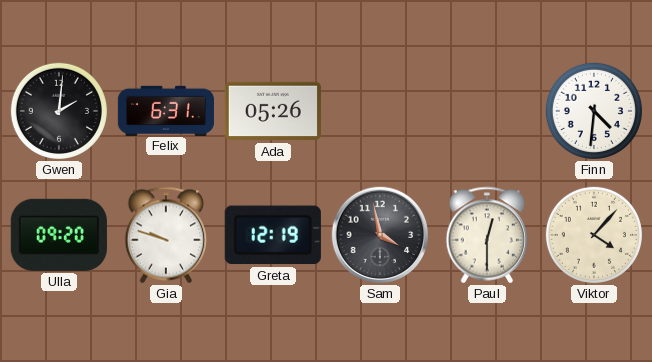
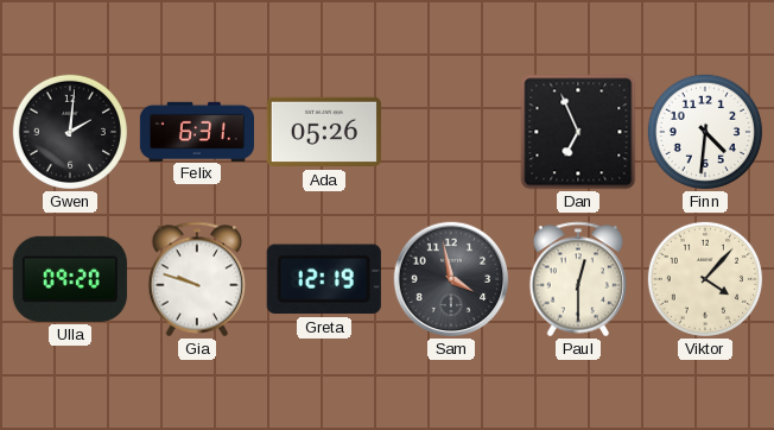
Dan: none -> 6:56 (578, 132)
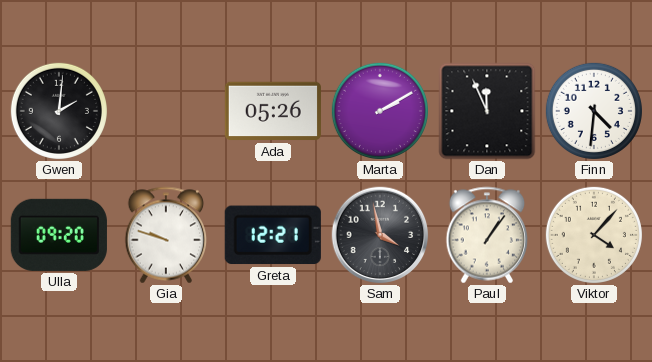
Felix: 6:31 -> none (196, 131)
Marta: none -> 2:10 (380, 111)
Dan: 6:56 -> 11:56 (487, 111)
Greta: 12:19 -> 12:21 (273, 235)
Paul: 12:30 -> 1:06 (487, 235)
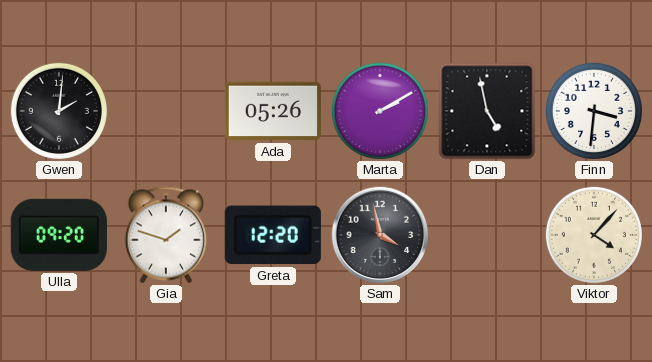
Dan: 11:56 -> 4:58 (487, 111)
Finn: 4:31 -> 3:31 (594, 111)
Gia: 9:48 -> 1:48 (166, 235)
Greta: 12:21 -> 12:20 (273, 235)
Paul: 1:06 -> none (487, 235)
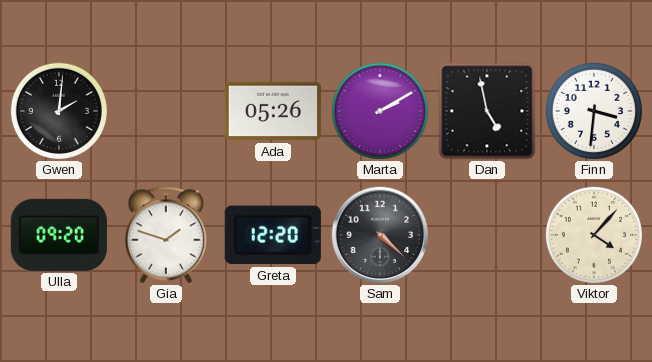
Sam: 3:58 -> 4:22 (380, 235)
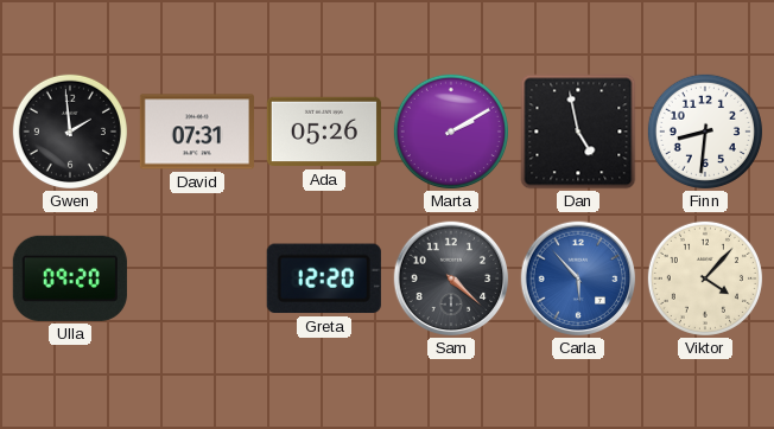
Gwen: 2:01 -> 1:59 (70, 132)
David: none -> 07:31 (197, 132)
Finn: 3:31 -> 8:31 (705, 132)
Gia: 1:48 -> none (166, 235)
Carla: none -> 5:53 (578, 278)
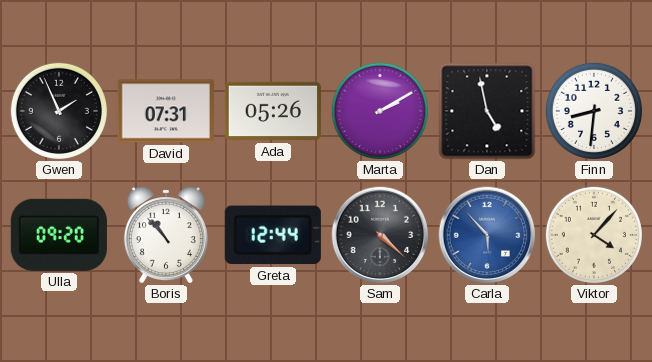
Gwen: 1:59 -> 1:56 (59, 111)
Boris: none -> 10:53 (166, 235)
Greta: 12:20 -> 12:44 (273, 235)
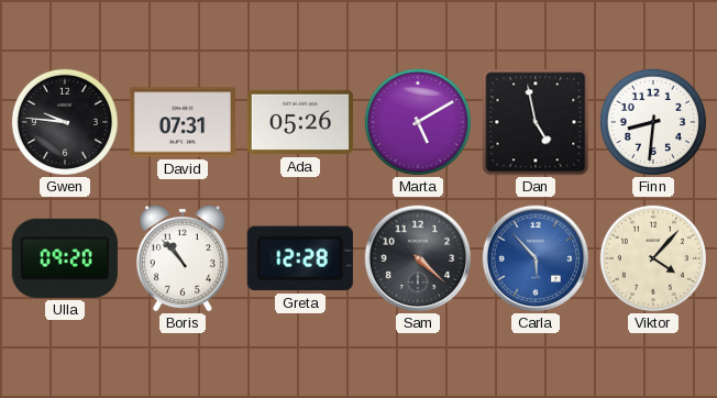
Gwen: 1:56 -> 9:46 (65, 122)
Marta: 2:10 -> 5:10 (418, 122)
Greta: 12:44 -> 12:28 (300, 258)
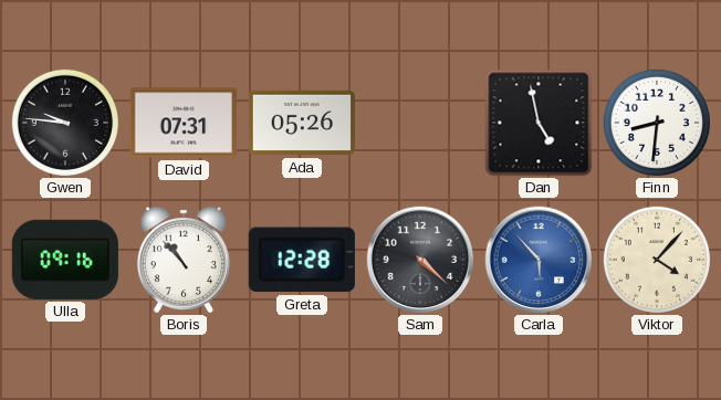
Marta: 5:10 -> none (418, 122)
Ulla: 09:20 -> 09:16 (65, 260)
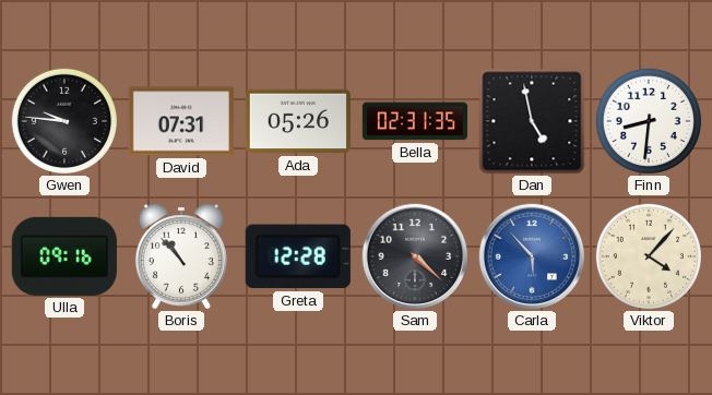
Bella: none -> 02:31 (414, 121)
